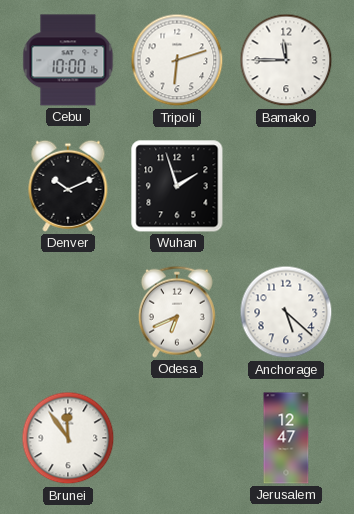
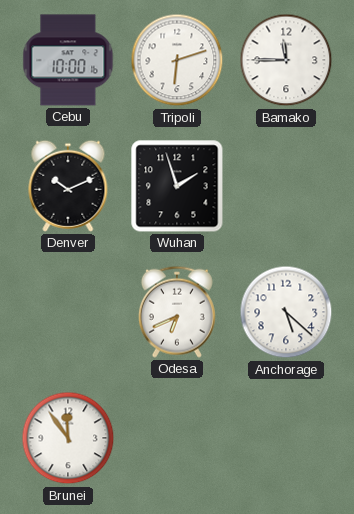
Jerusalem: 12:47 -> none (286, 438)
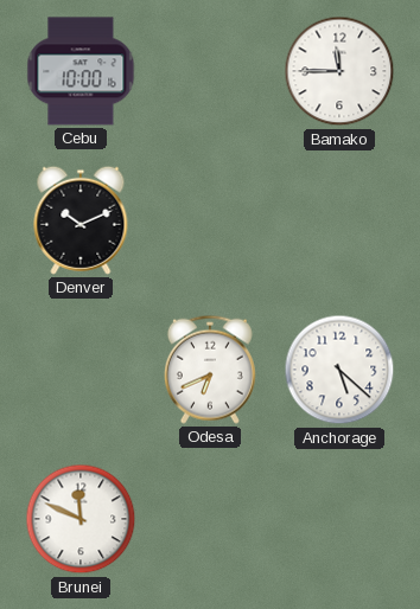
Tripoli: 6:12 -> none (177, 60)
Wuhan: 1:57 -> none (177, 186)
Brunei: 11:54 -> 11:49 (81, 519)
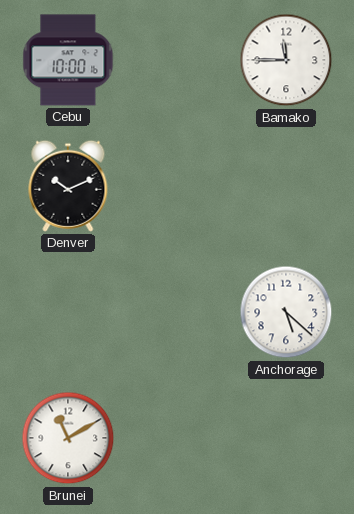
Odesa: 6:41 -> none (210, 370)
Brunei: 11:49 -> 11:10 (68, 438)
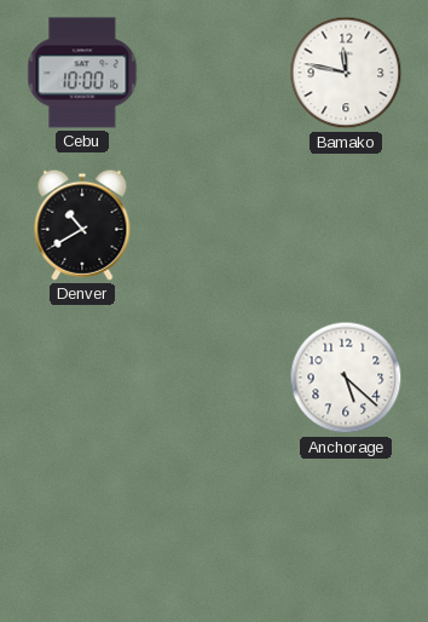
Bamako: 11:45 -> 11:47 (346, 73)
Denver: 10:11 -> 10:40 (82, 225)
Brunei: 11:10 -> none (68, 438)
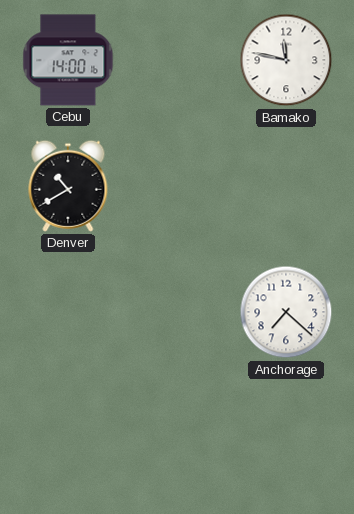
Cebu: 10:00 -> 14:00 (68, 60)
Anchorage: 5:22 -> 7:22 (286, 312)
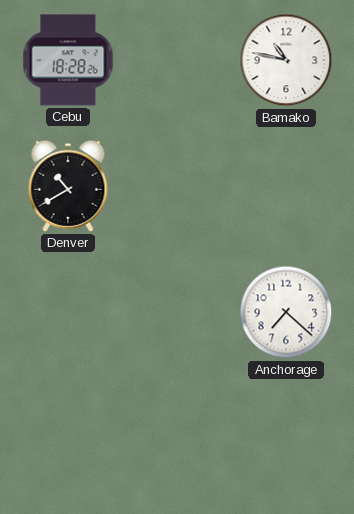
Cebu: 14:00 -> 18:28 (68, 60)
Bamako: 11:47 -> 10:47 (286, 60)
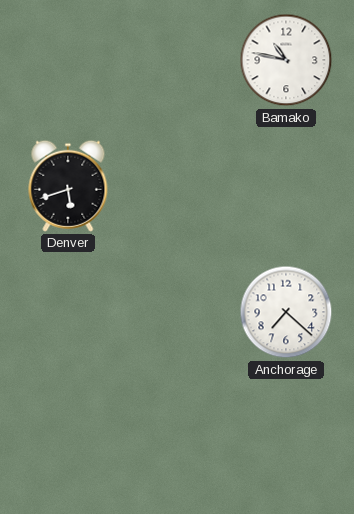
Cebu: 18:28 -> none (68, 60)
Denver: 10:40 -> 5:42 (68, 186)
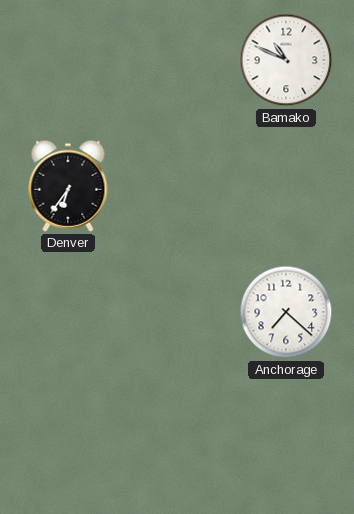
Bamako: 10:47 -> 10:49 (286, 60)
Denver: 5:42 -> 6:36 (68, 186)
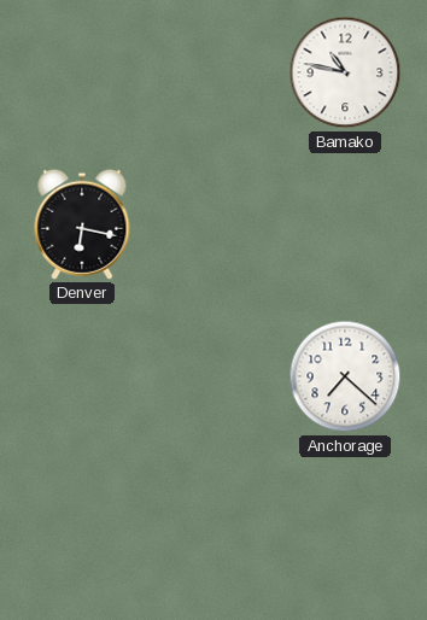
Bamako: 10:49 -> 10:47 (345, 72)
Denver: 6:36 -> 6:17 (82, 224)
